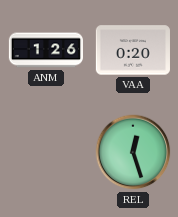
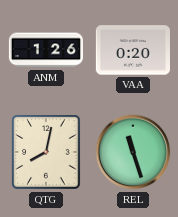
QTG: none -> 8:02 (46, 152)
REL: 12:27 -> 11:27 (133, 152)
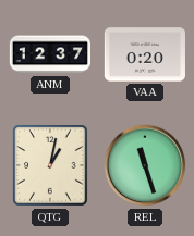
ANM: 1:26 -> 12:37 (49, 54)
QTG: 8:02 -> 1:02 (50, 165)
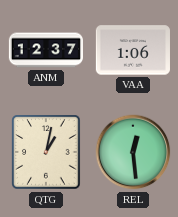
VAA: 0:20 -> 1:06 (133, 50)
REL: 11:27 -> 12:29 (133, 152)
